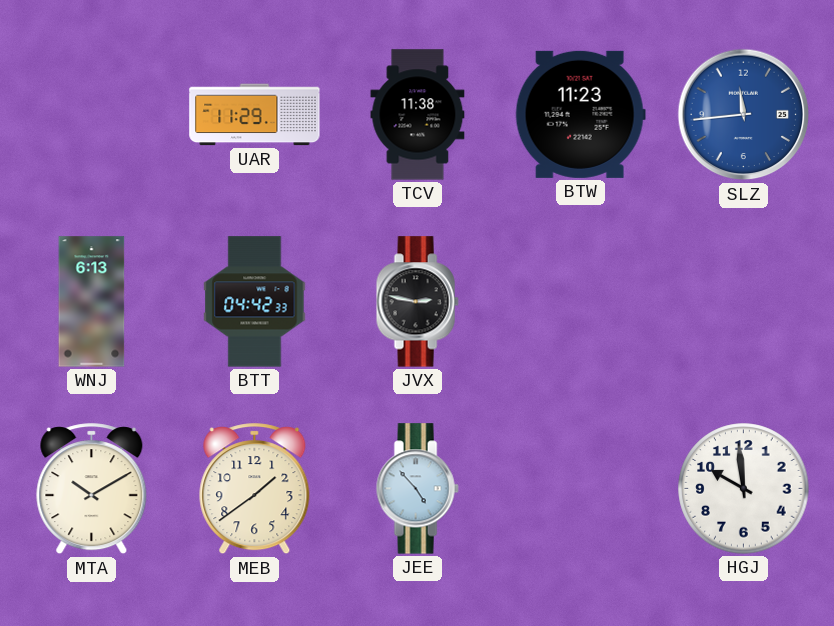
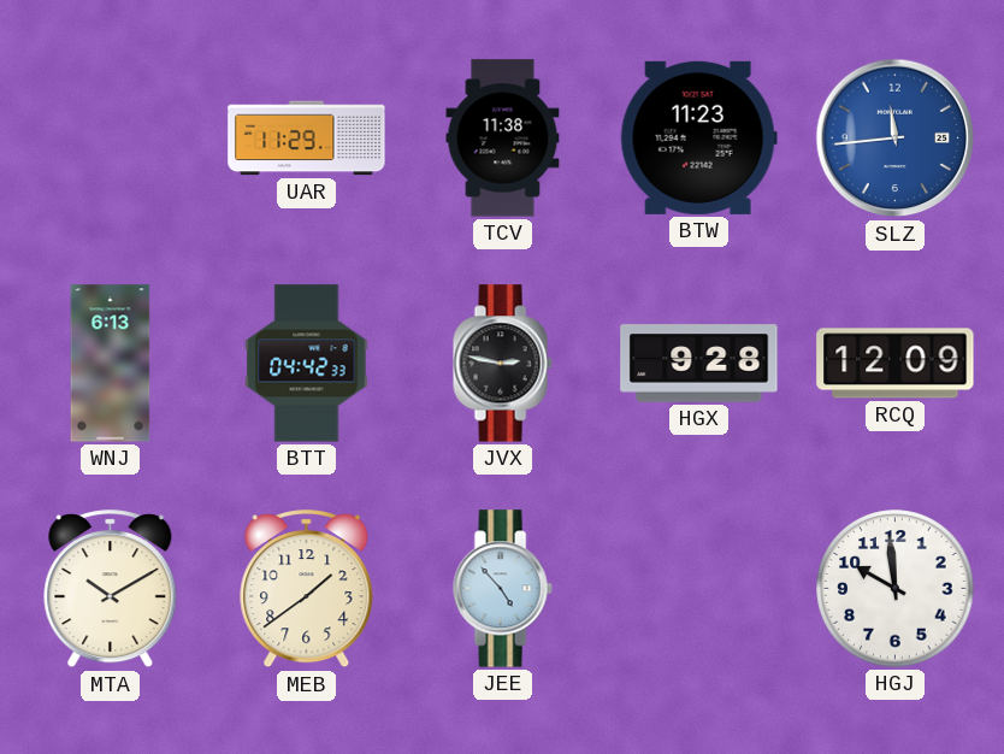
HGX: none -> 9:28 (699, 364)
RCQ: none -> 12:09 (896, 364)
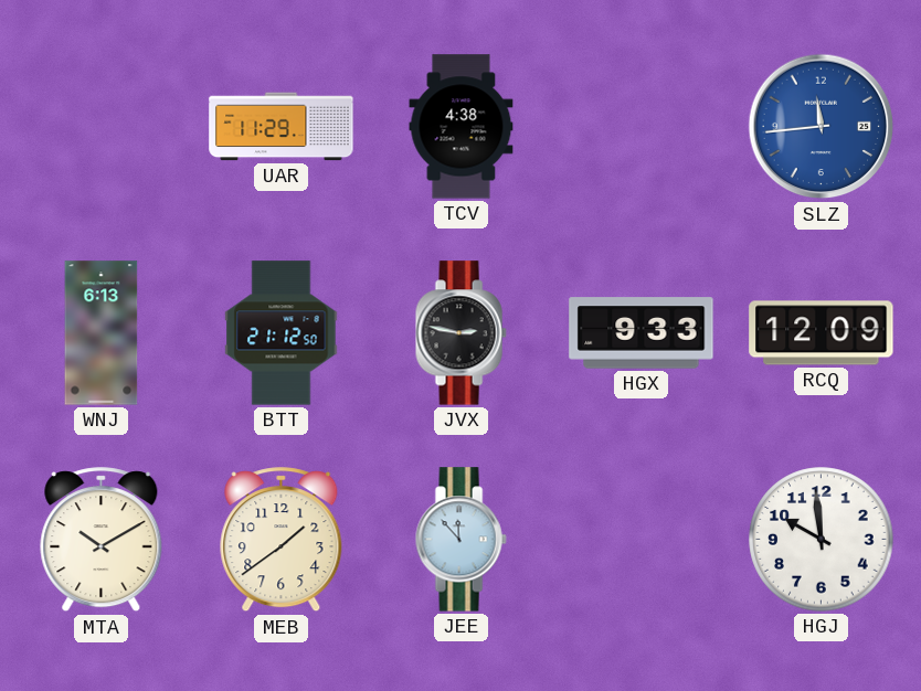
TCV: 11:38 -> 4:38 (462, 127)
BTW: 11:23 -> none (698, 137)
BTT: 04:42 -> 21:12 (282, 333)
HGX: 9:28 -> 9:33 (642, 333)
JEE: 4:53 -> 11:53 (460, 540)
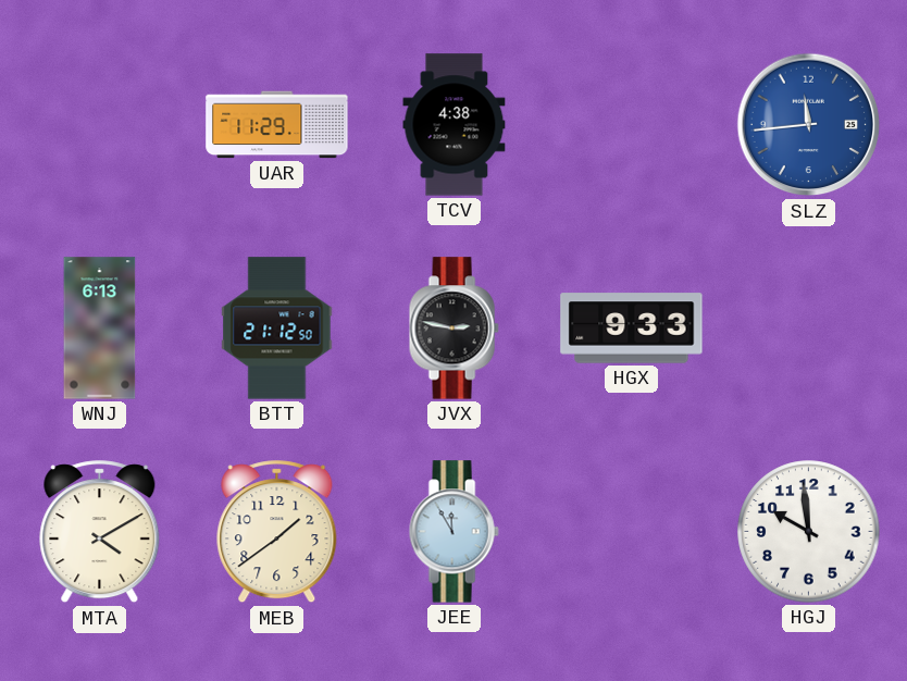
RCQ: 12:09 -> none (822, 333)
MTA: 10:10 -> 4:10 (100, 532)
JEE: 11:53 -> 11:55 (453, 532)
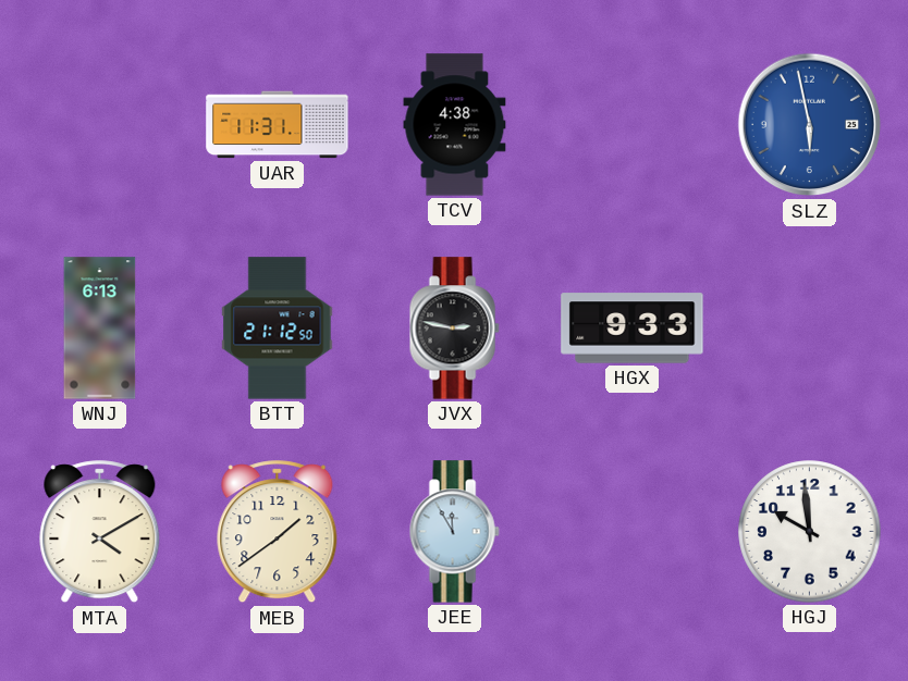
UAR: 11:29 -> 11:31 (278, 125)
SLZ: 11:44 -> 5:58 (810, 125)
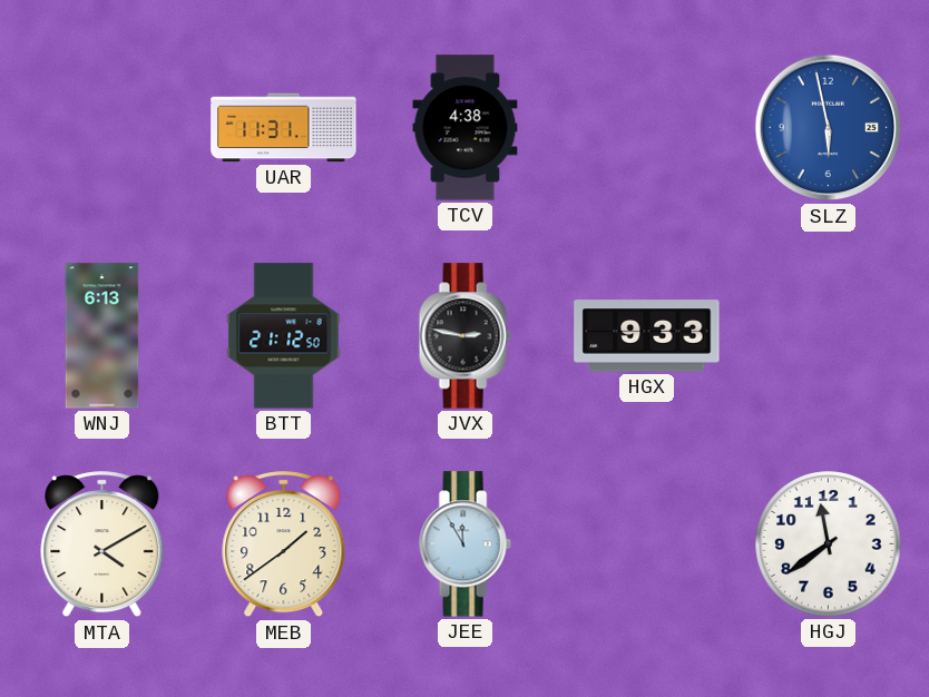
HGJ: 9:59 -> 11:39 (829, 544)
